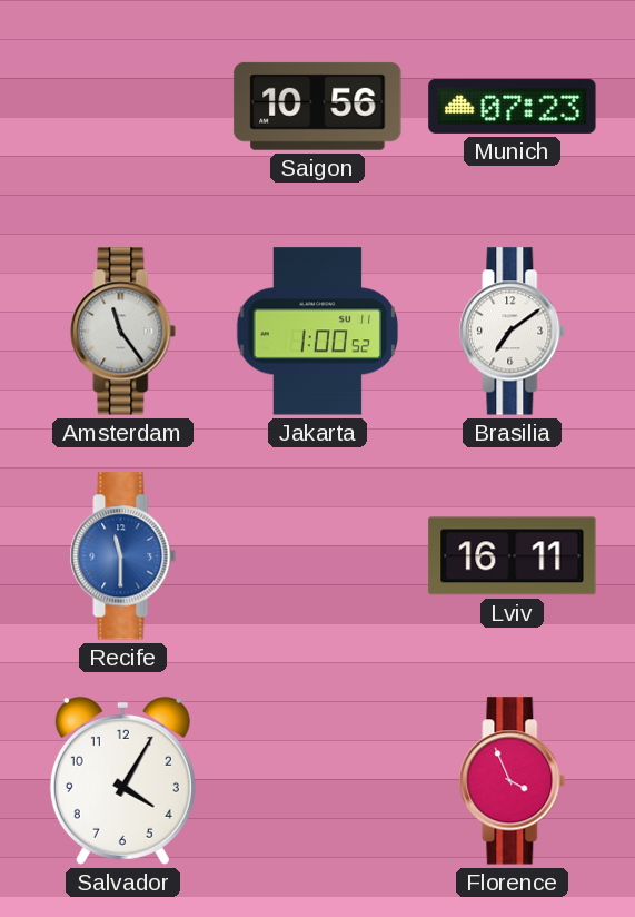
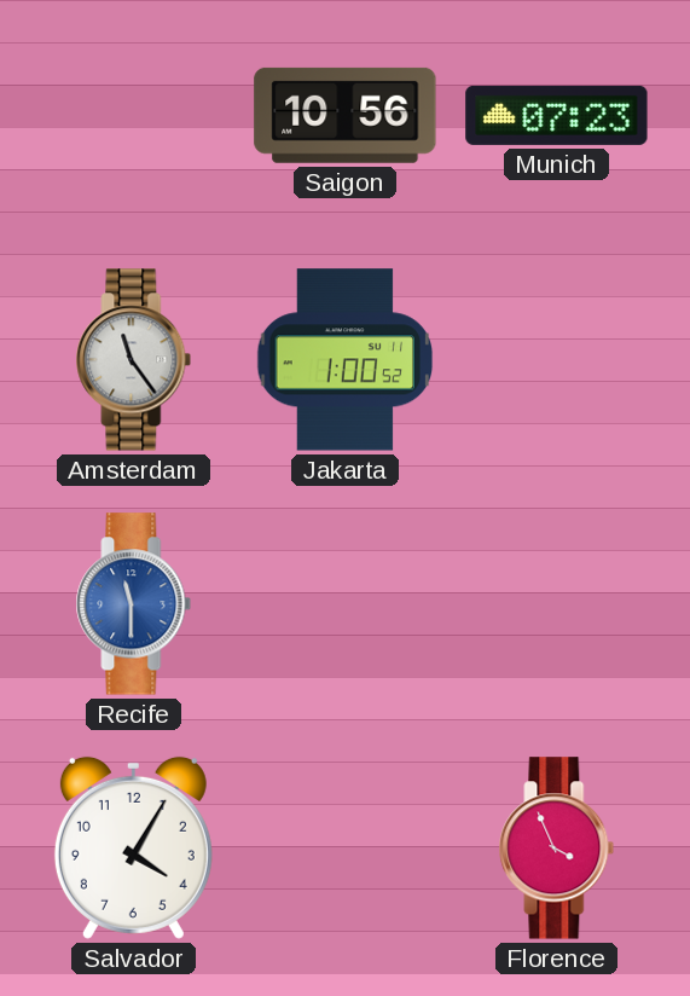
Brasilia: 7:09 -> none (513, 332)
Lviv: 16:11 -> none (513, 556)
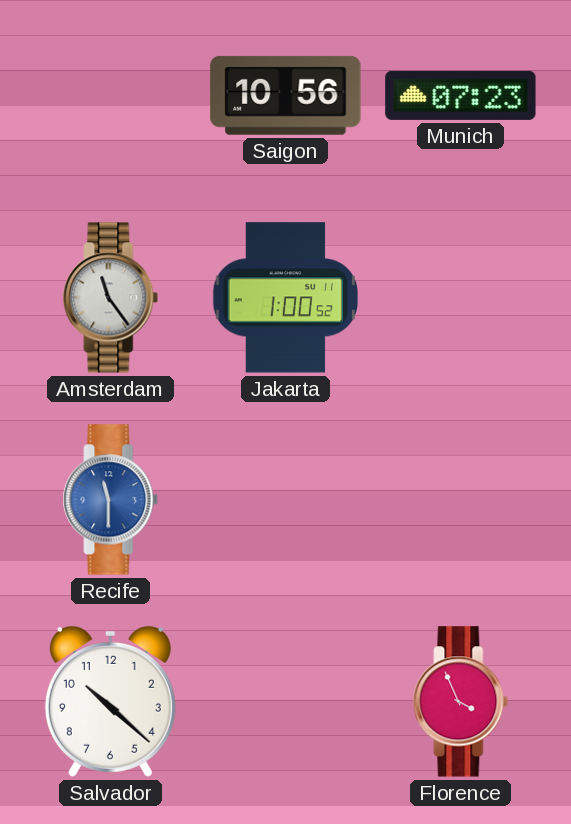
Salvador: 4:05 -> 10:22 (110, 701)
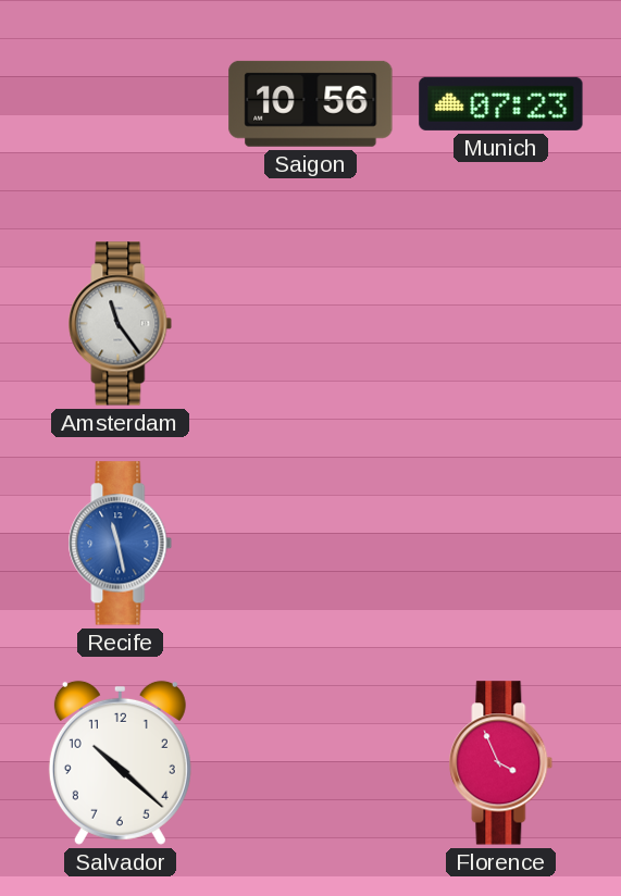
Jakarta: 1:00 -> none (286, 298)
Recife: 11:30 -> 11:28 (121, 544)
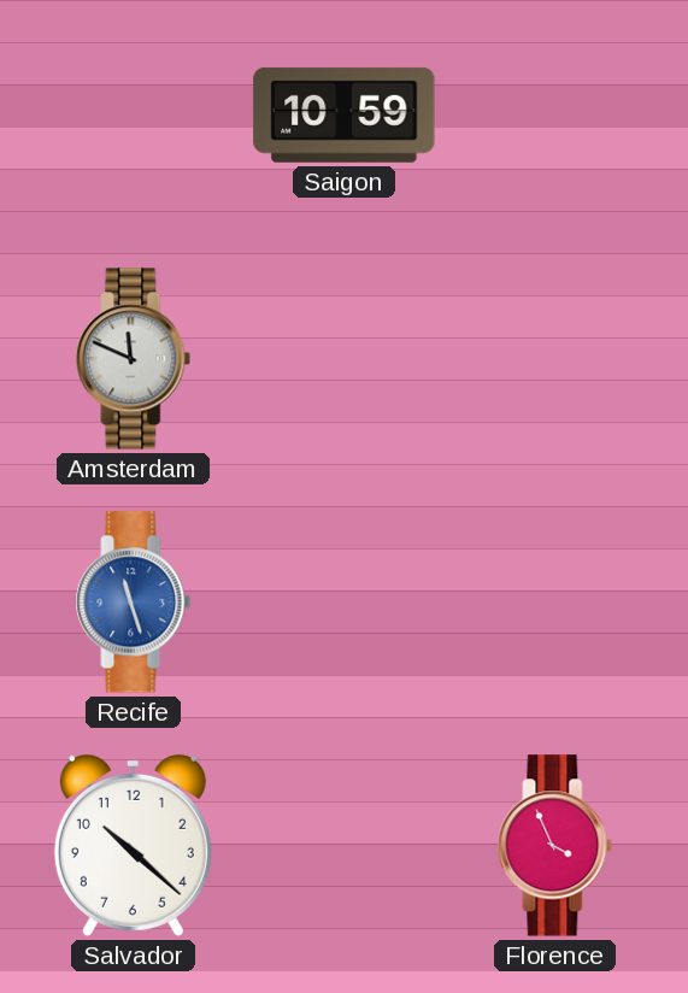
Saigon: 10:56 -> 10:59 (345, 114)
Munich: 07:23 -> none (501, 103)
Amsterdam: 11:24 -> 11:49 (134, 359)
Recife: 11:28 -> 11:27 (134, 603)
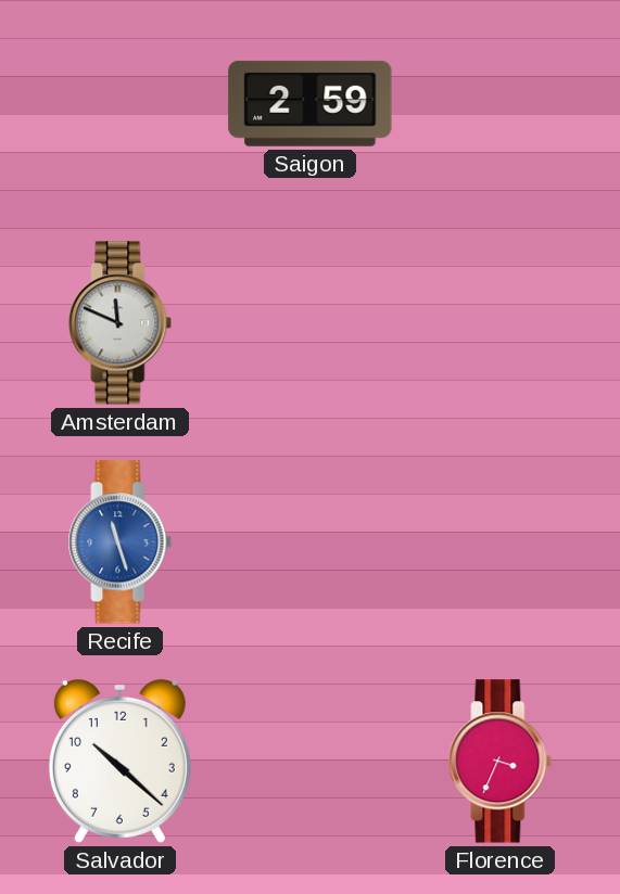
Saigon: 10:59 -> 2:59 (311, 103)
Florence: 3:56 -> 3:34 (501, 762)
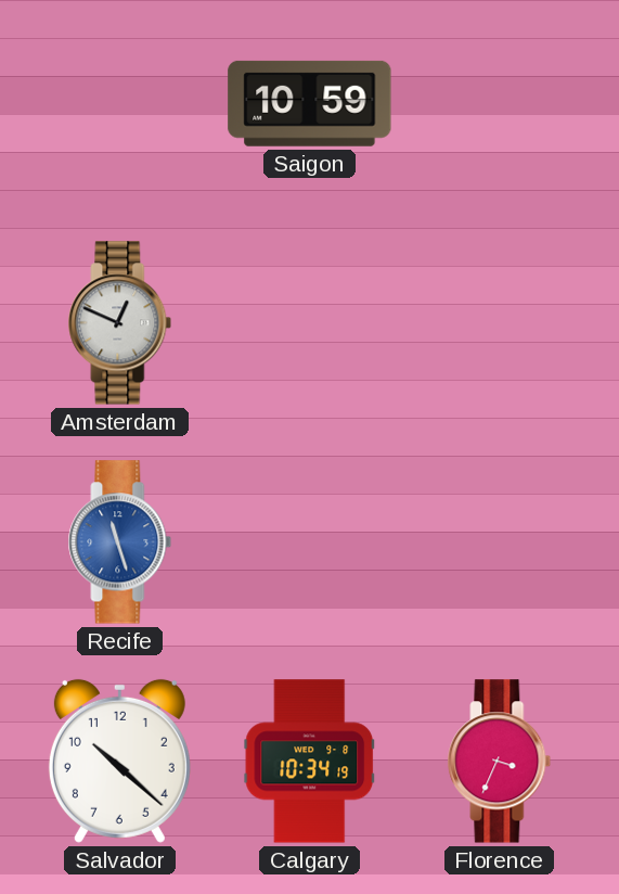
Saigon: 2:59 -> 10:59 (310, 103)
Amsterdam: 11:49 -> 12:49 (120, 323)
Calgary: none -> 10:34 (310, 762)
